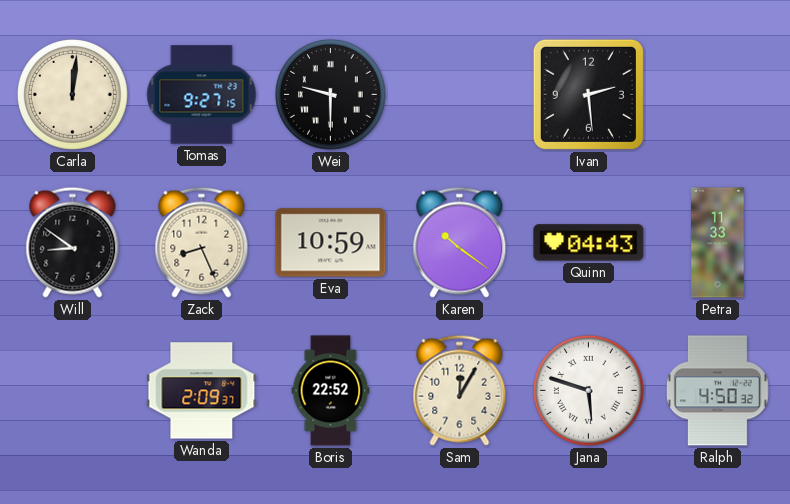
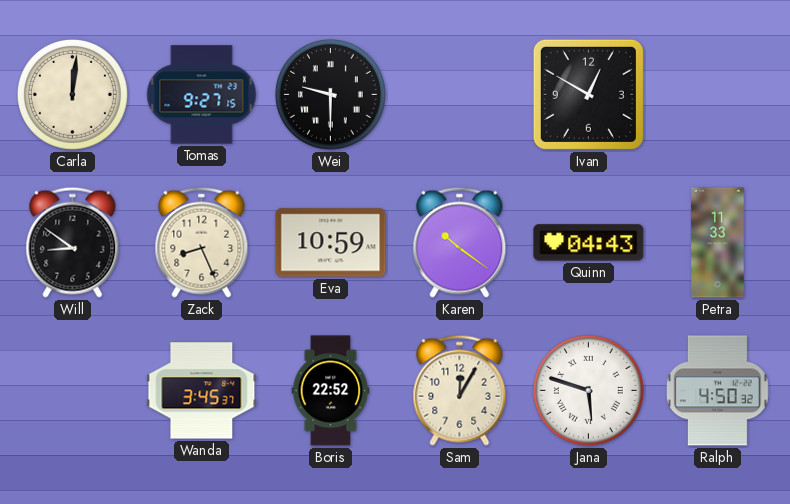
Ivan: 2:29 -> 12:50 (588, 94)
Wanda: 2:09 -> 3:45 (202, 391)
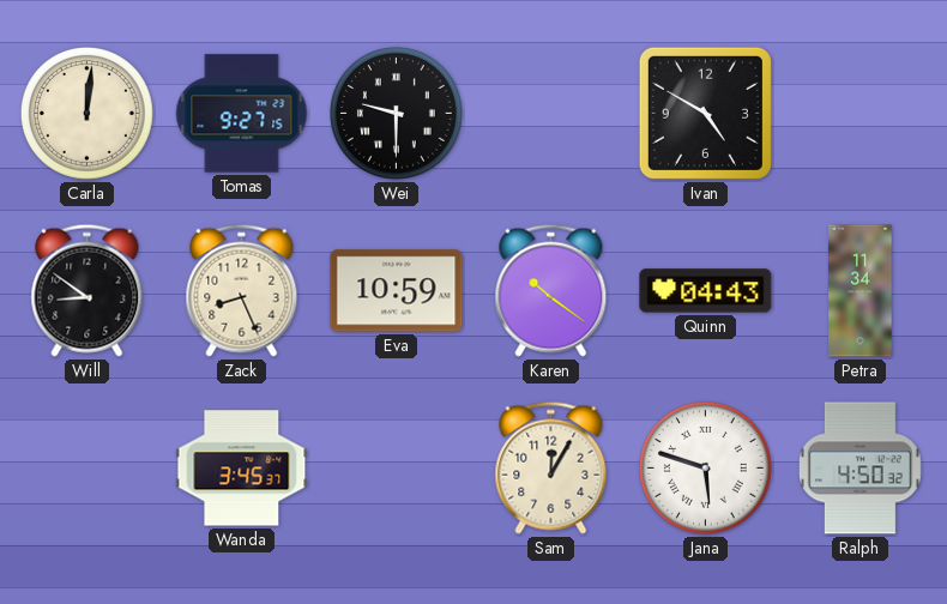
Ivan: 12:50 -> 4:50 (705, 113)
Petra: 11:33 -> 11:34 (861, 291)
Boris: 22:52 -> none (331, 391)
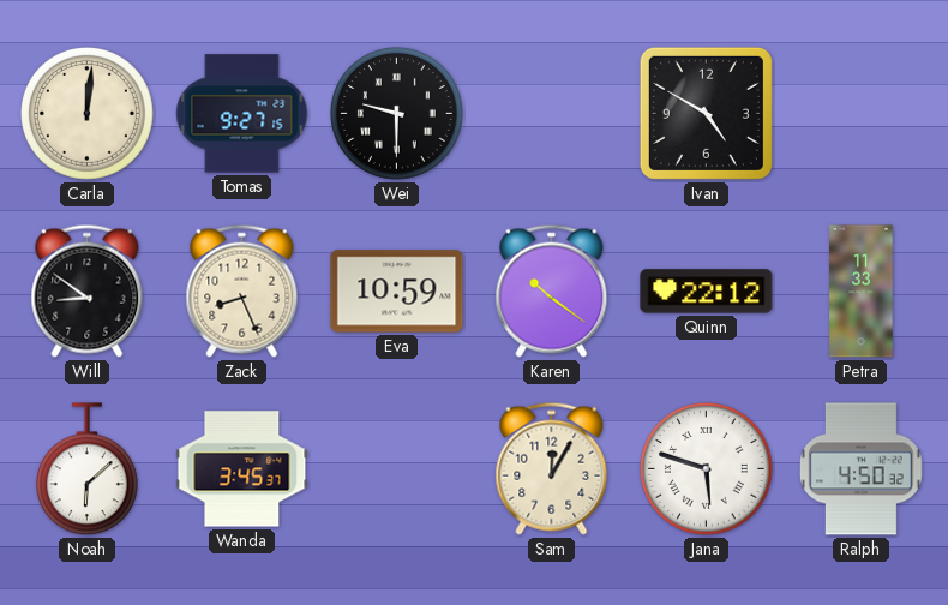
Quinn: 04:43 -> 22:12 (707, 292)
Petra: 11:34 -> 11:33 (862, 292)
Noah: none -> 6:08 (86, 469)
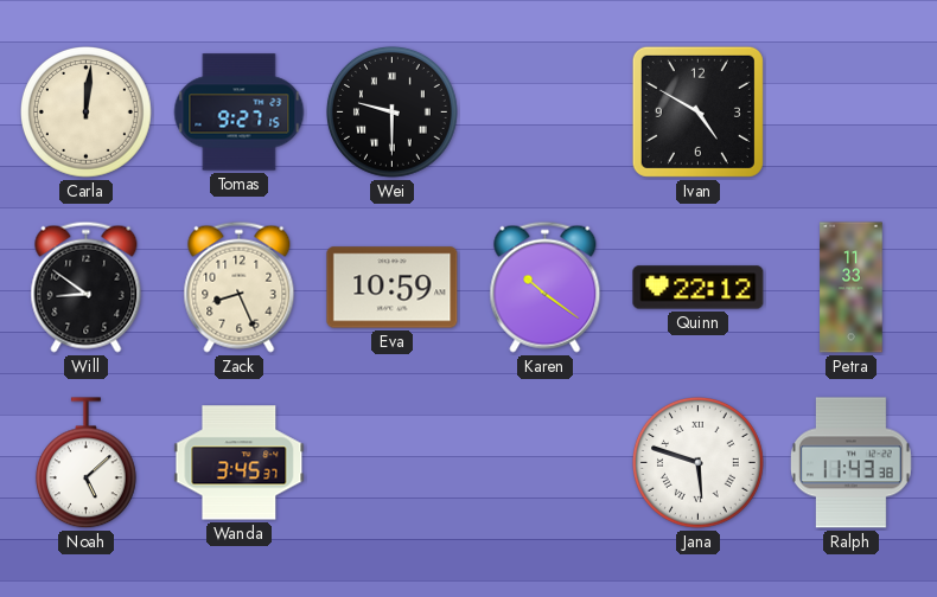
Noah: 6:08 -> 5:08 (85, 463)
Sam: 12:05 -> none (552, 468)
Ralph: 4:50 -> 11:43 (852, 463)
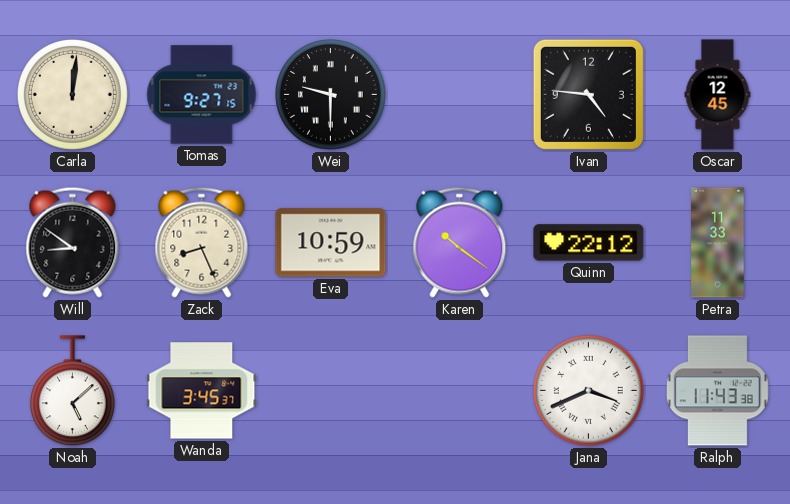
Ivan: 4:50 -> 4:46 (588, 94)
Oscar: none -> 12:45 (718, 95)
Jana: 5:48 -> 3:41 (589, 391)
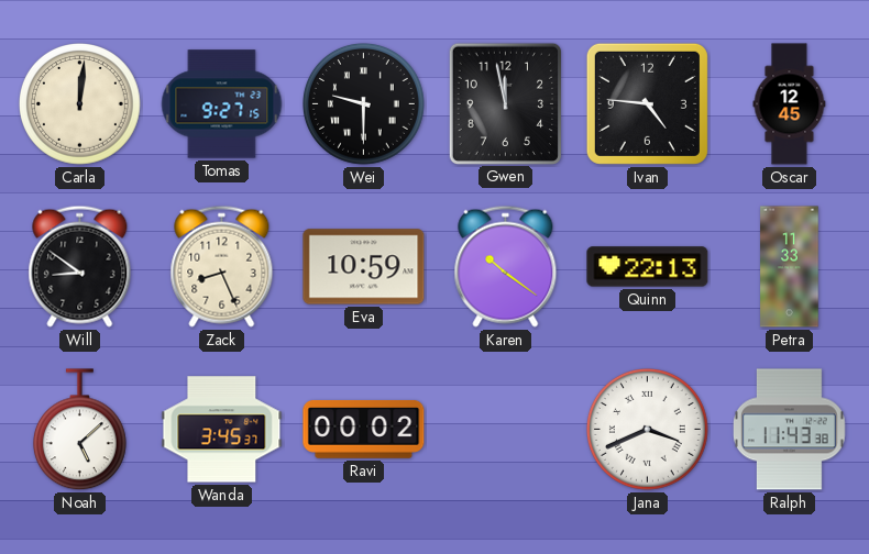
Gwen: none -> 11:58 (505, 103)
Quinn: 22:12 -> 22:13 (648, 267)
Ravi: none -> 00:02 (364, 429)
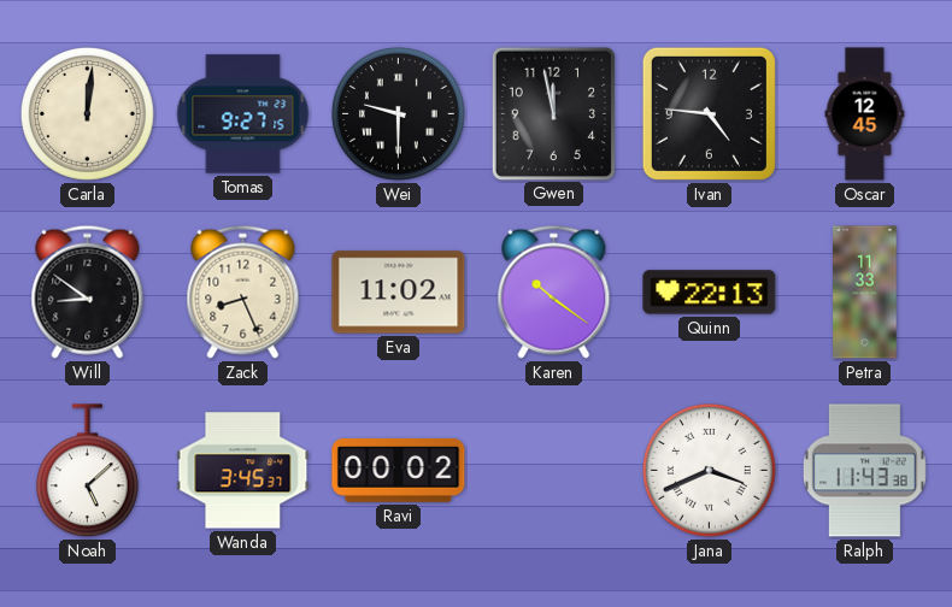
Eva: 10:59 -> 11:02 (399, 293)
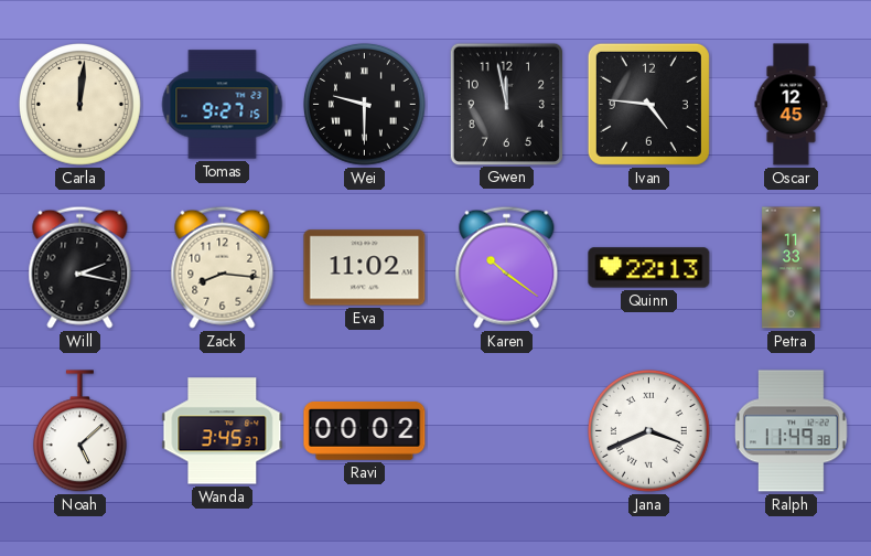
Will: 8:51 -> 2:17 (80, 267)
Zack: 8:26 -> 8:16 (223, 267)
Ralph: 11:43 -> 11:49 (792, 431)
